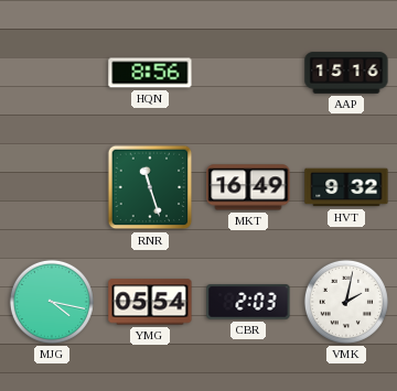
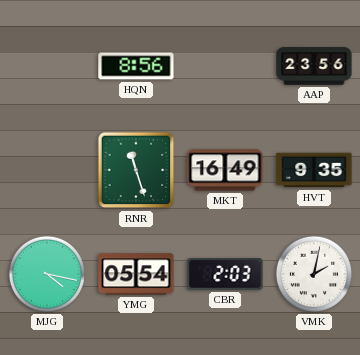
AAP: 15:16 -> 23:56 (314, 66)
HVT: 9:32 -> 9:35 (314, 170)
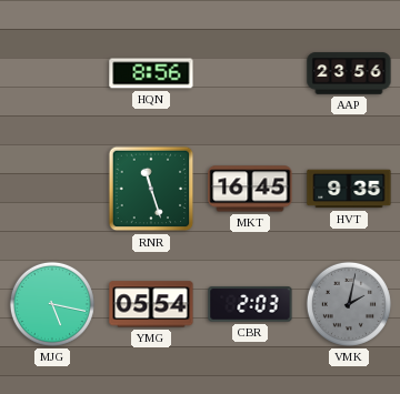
MKT: 16:49 -> 16:45 (250, 189)
MJG: 4:17 -> 5:17 (52, 304)
VMK dial: white -> grey (349, 304)
